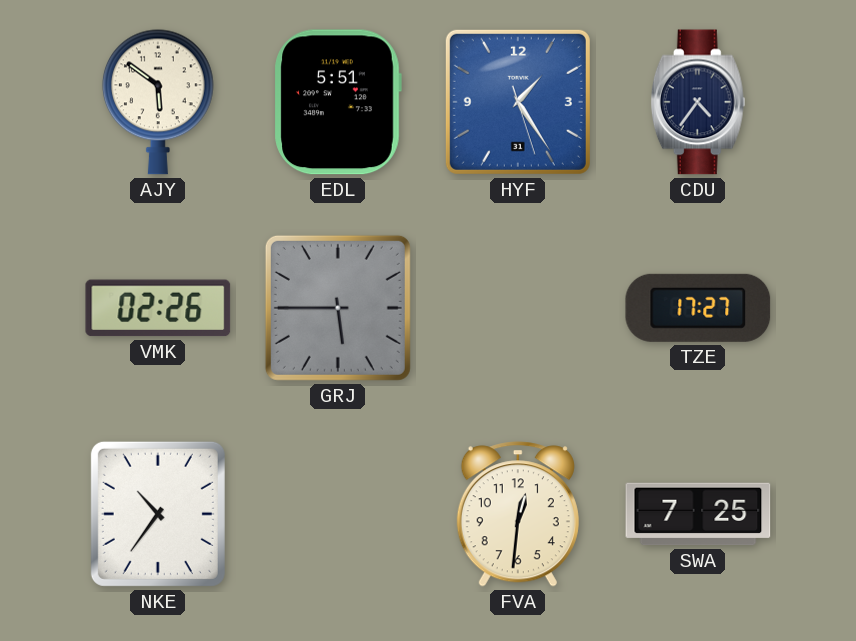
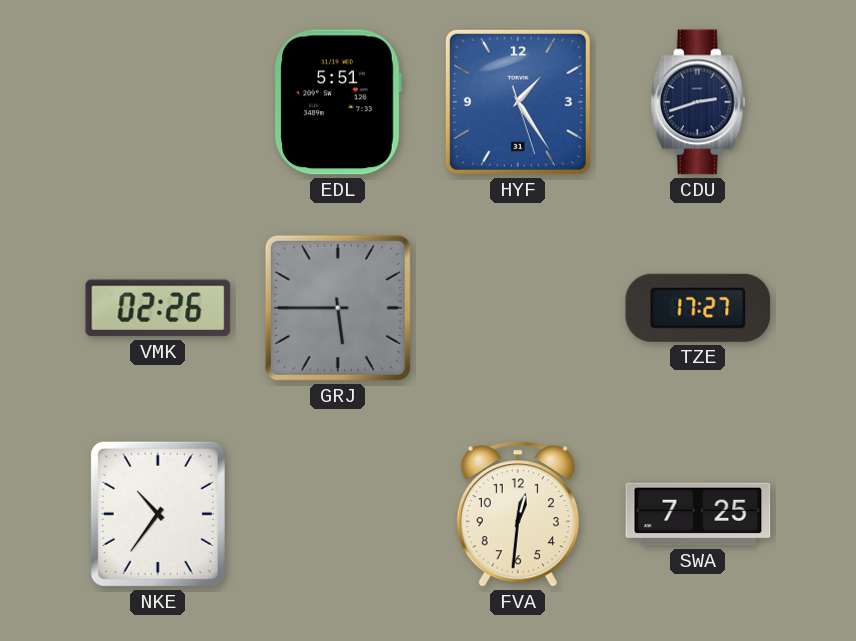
AJY: 5:51 -> none (158, 102)
CDU: 4:36 -> 2:42 (698, 102)
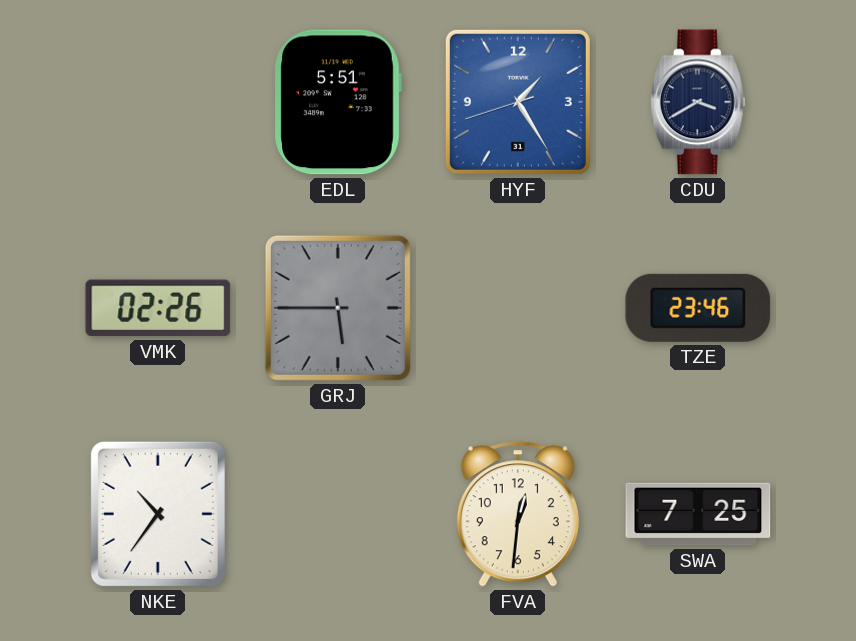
HYF: 1:24:27 -> 1:24:42 (518, 102)
CDU: 2:42 -> 3:40 (698, 102)
TZE: 17:27 -> 23:46 (698, 308)
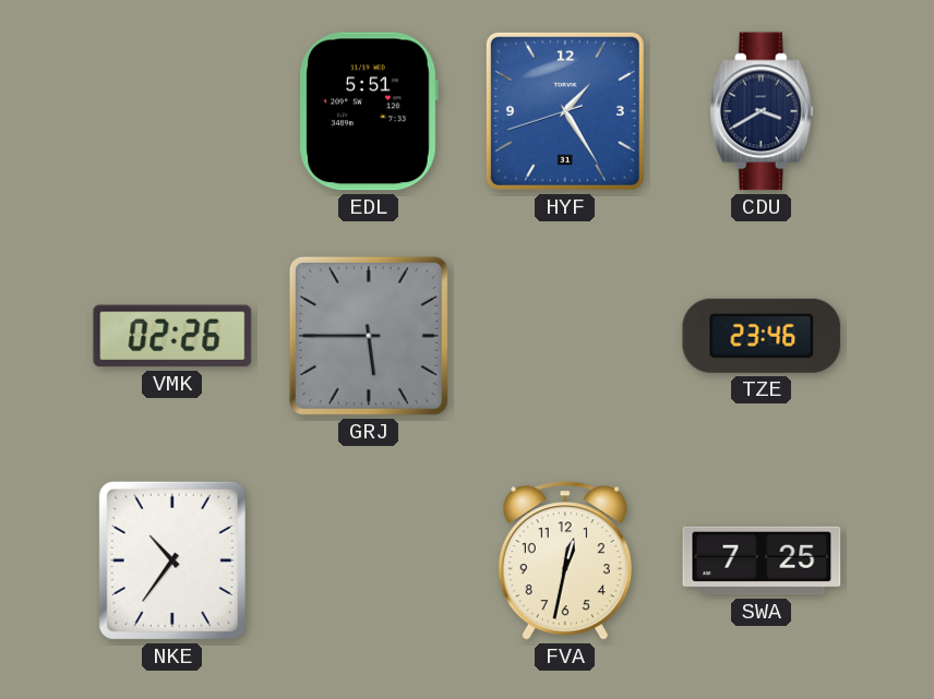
FVA: 12:31 -> 12:32 (565, 561)
